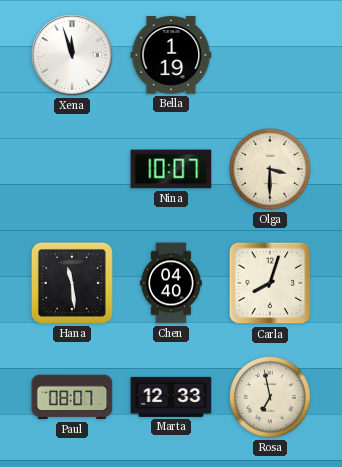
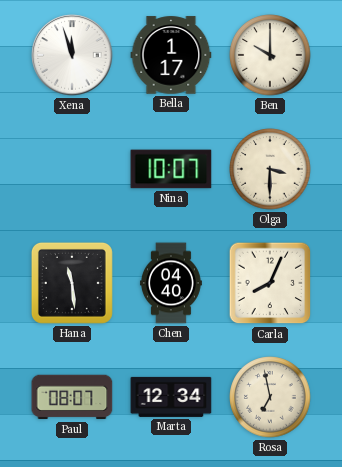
Bella: 1:19 -> 1:17 (171, 55)
Ben: none -> 10:00 (270, 55)
Carla: 8:03 -> 8:04 (270, 283)
Marta: 12:33 -> 12:34 (171, 397)
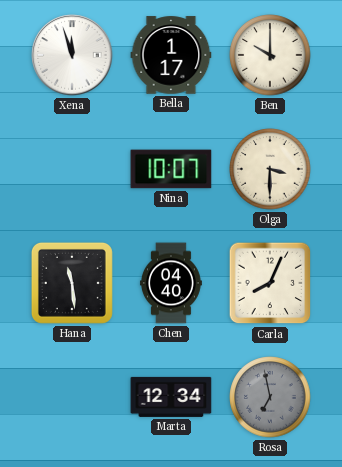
Paul: 08:07 -> none (72, 397)
Rosa dial: cream -> grey (270, 397)
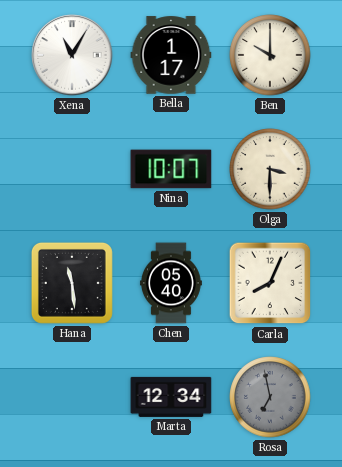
Xena: 11:57 -> 11:05 (72, 55)
Chen: 04:40 -> 05:40 (171, 283)
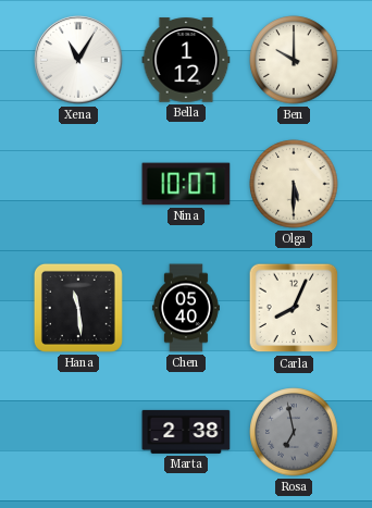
Bella: 1:17 -> 1:12 (186, 60)
Olga: 3:30 -> 5:30 (294, 184)
Marta: 12:34 -> 2:38 (186, 432)
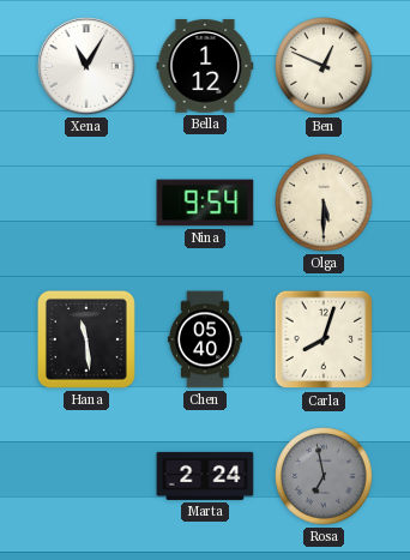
Ben: 10:00 -> 12:49 (324, 66)
Nina: 10:07 -> 9:54 (205, 203)
Carla: 8:04 -> 8:03 (324, 339)
Marta: 2:38 -> 2:24 (205, 476)
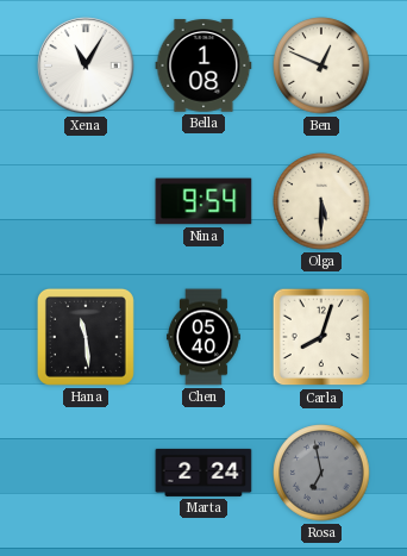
Bella: 1:12 -> 1:08 (203, 65)
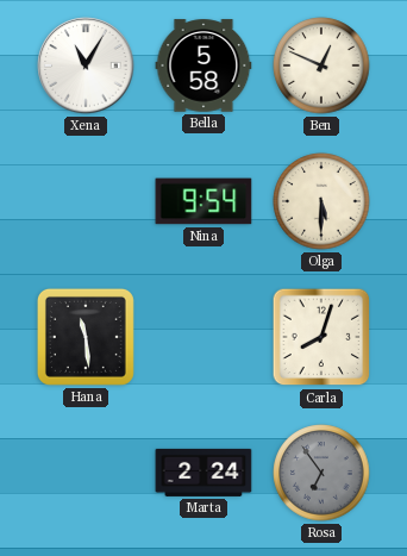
Bella: 1:08 -> 5:58 (203, 65)
Chen: 05:40 -> none (203, 337)
Rosa: 6:58 -> 6:54 (321, 473)
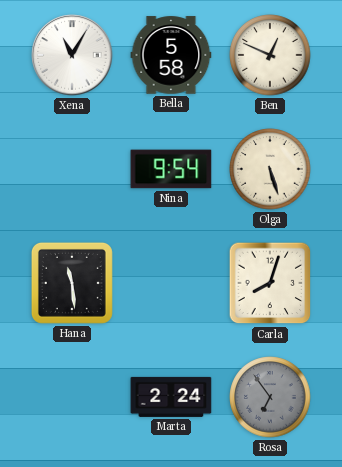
Olga: 5:30 -> 5:27 (270, 169)
